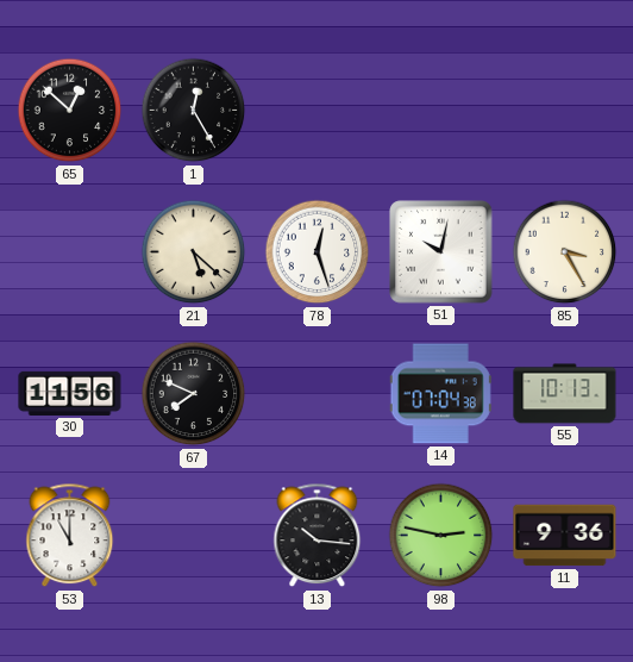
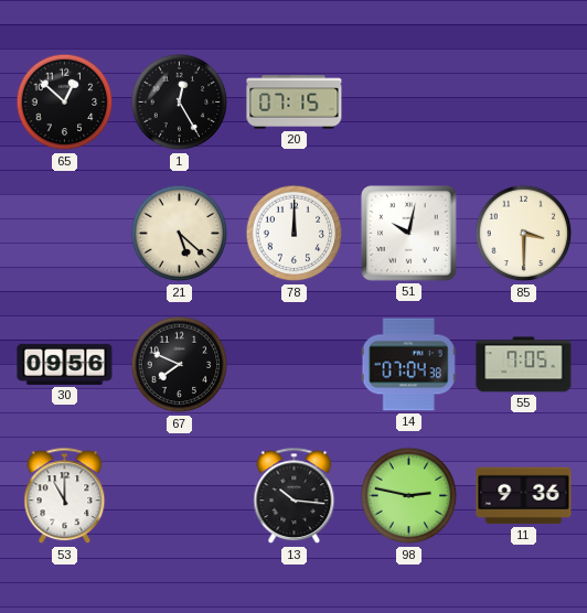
20: none -> 07:15 (295, 103)
78: 12:27 -> 12:00 (295, 234)
85: 3:25 -> 3:30 (524, 234)
30: 11:56 -> 09:56 (65, 364)
55: 10:13 -> 7:05 (524, 365)
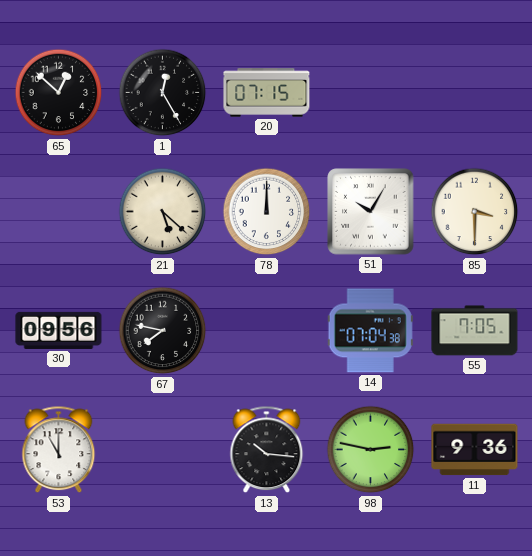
51: 10:02 -> 10:05 (371, 212)
67: 7:49 -> 7:47 (163, 331)
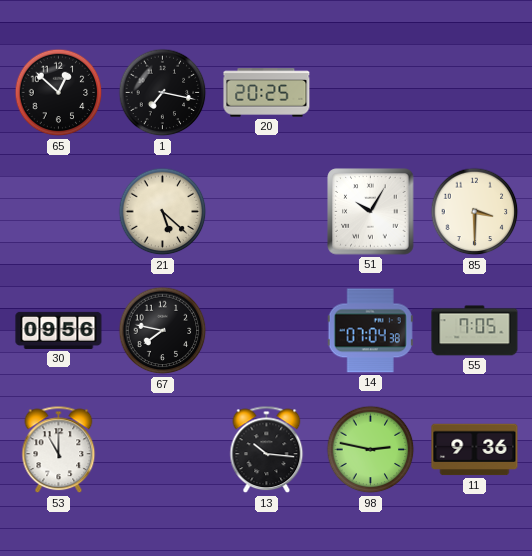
1: 12:25 -> 7:17 (163, 93)
20: 07:15 -> 20:25 (267, 93)
78: 12:00 -> none (267, 212)
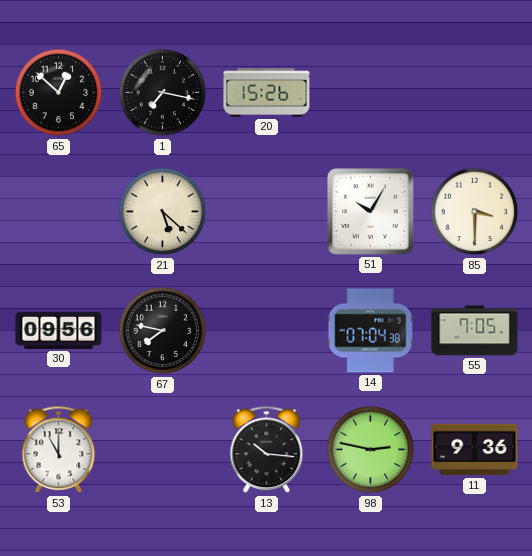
20: 20:25 -> 15:26 (267, 93)
